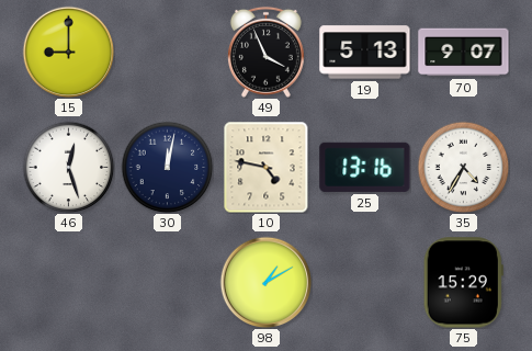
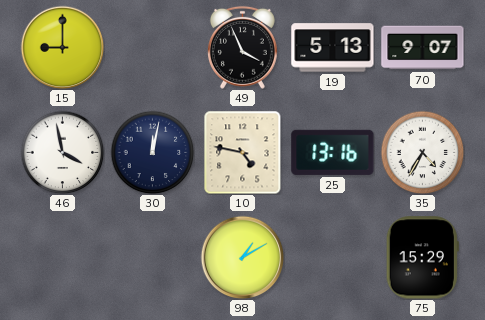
46: 12:27 -> 3:58 (62, 152)
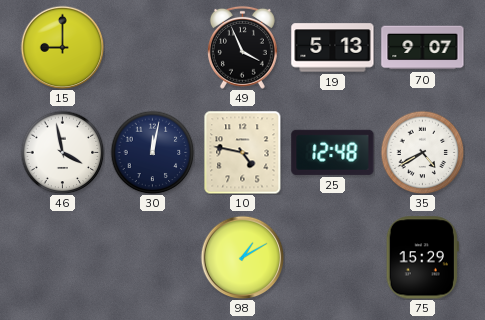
25: 13:16 -> 12:48 (333, 152)
35: 4:35 -> 4:40 (422, 152)
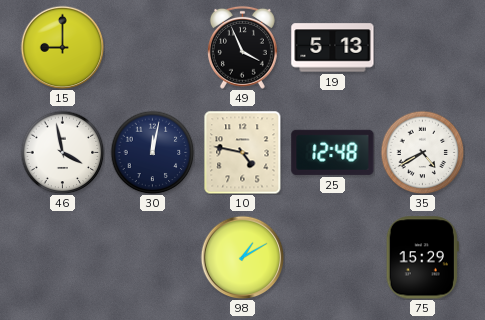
70: 9:07 -> none (423, 48)
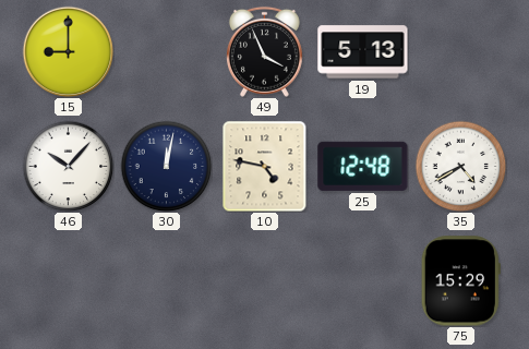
46: 3:58 -> 10:07 (68, 166)
98: 1:10 -> none (242, 257)
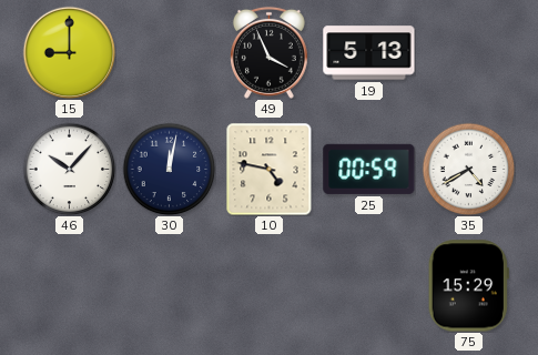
25: 12:48 -> 00:59 (369, 169)
